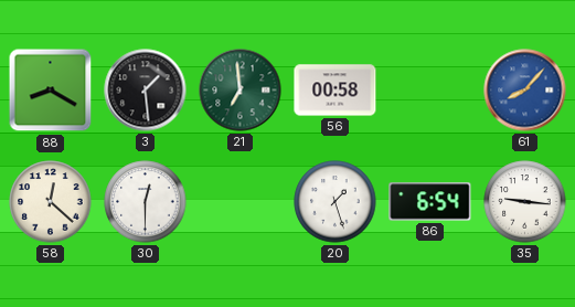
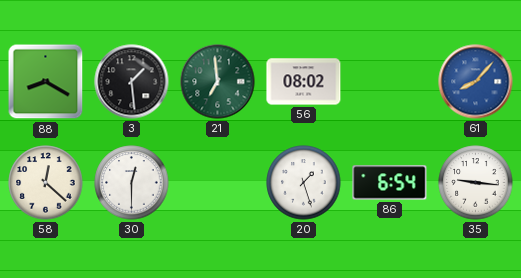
56: 00:58 -> 08:02 (304, 82)
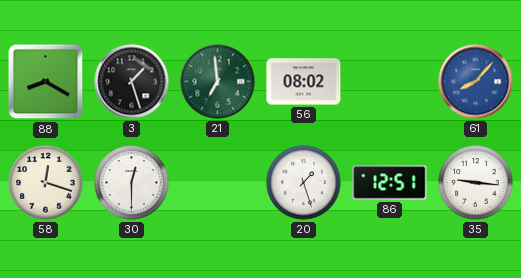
3: 1:29 -> 1:27 (132, 82)
58: 12:22 -> 12:18 (46, 183)
86: 6:54 -> 12:51 (390, 183)
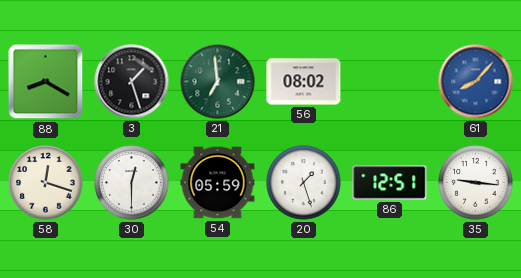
54: none -> 05:59 (218, 183)
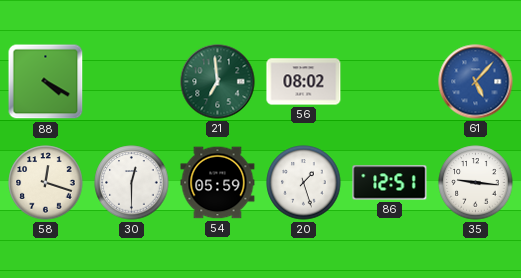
88: 8:20 -> 4:20 (46, 82)
3: 1:27 -> none (132, 82)
61: 8:07 -> 5:07 (476, 82)
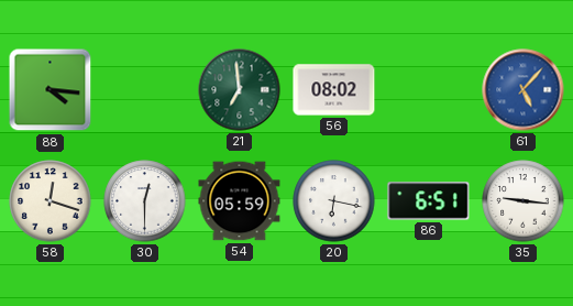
88: 4:20 -> 4:16 (51, 90)
20: 1:27 -> 6:17 (334, 201)
86: 12:51 -> 6:51 (429, 201)
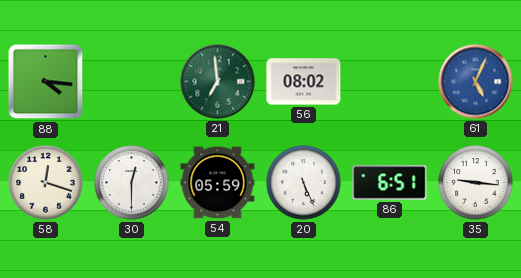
61: 5:07 -> 5:04 (476, 82)
20: 6:17 -> 5:26 (304, 183)
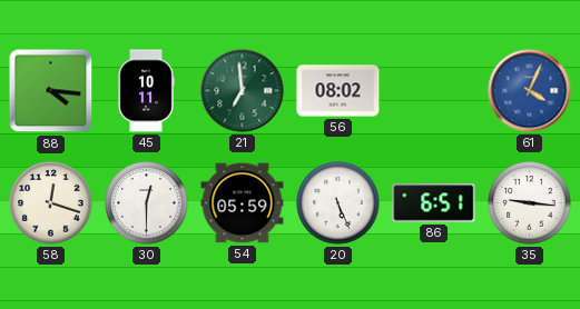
45: none -> 10:11 (146, 91)
61: 5:04 -> 4:04 (530, 91)
